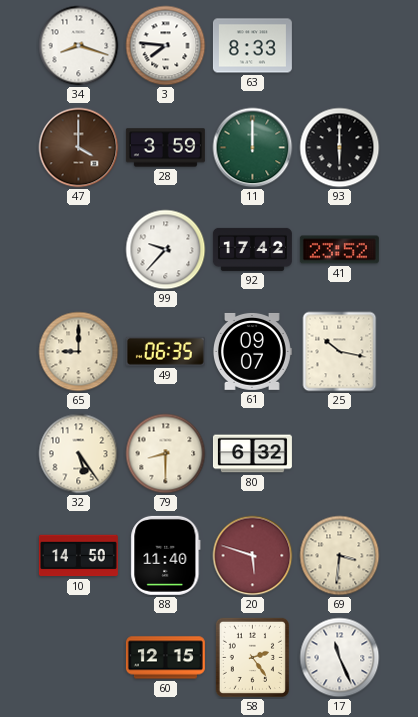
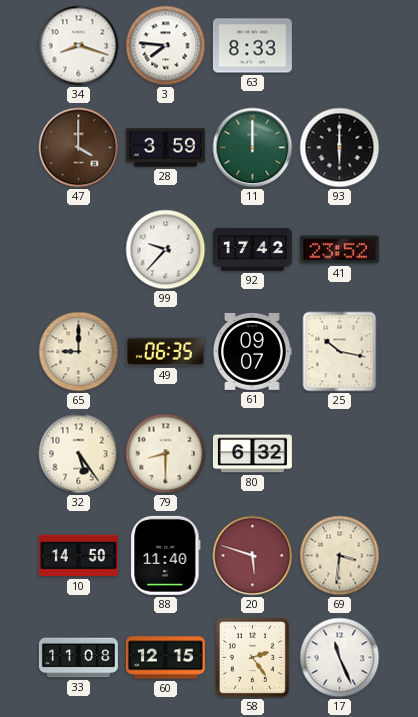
33: none -> 11:08 (78, 658)
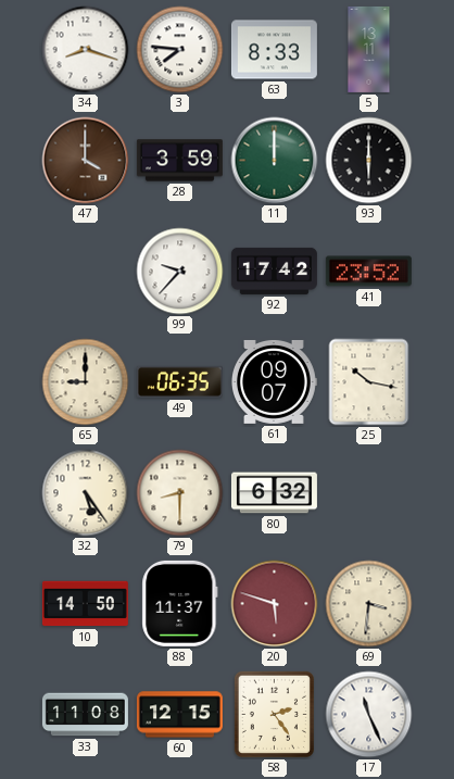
5: none -> 13:11 (369, 49)
88: 11:40 -> 11:37 (180, 603)
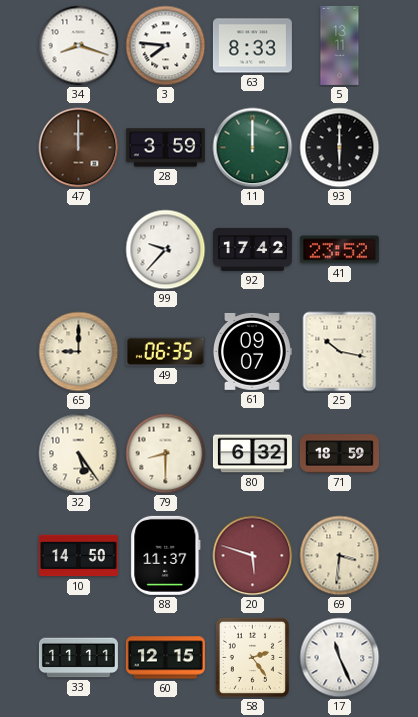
47: 4:00 -> 12:00 (79, 148)
71: none -> 18:59 (339, 454)
33: 11:08 -> 11:11 (78, 658)
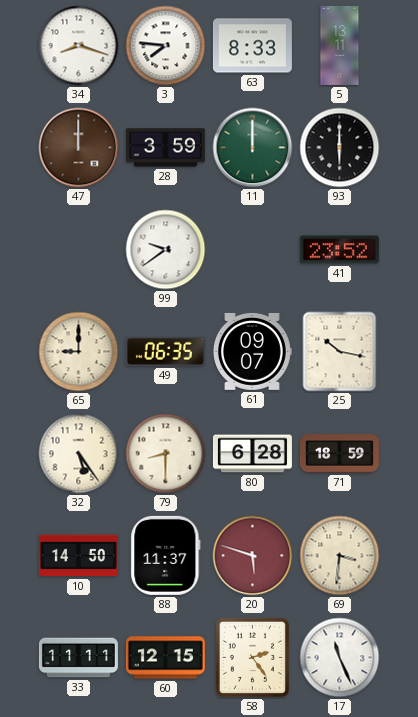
99: 9:37 -> 9:39 (166, 250)
92: 17:42 -> none (252, 249)
80: 6:32 -> 6:28 (252, 454)
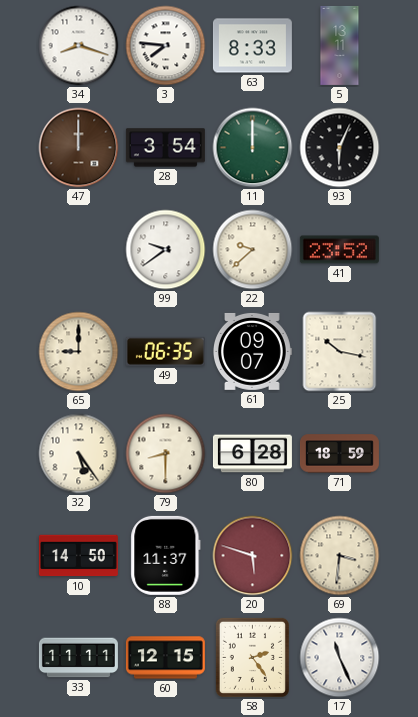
28: 3:59 -> 3:54 (165, 148)
93: 6:00 -> 6:04 (340, 148)
22: none -> 9:38 (253, 250)
